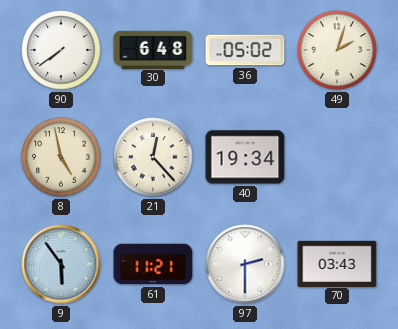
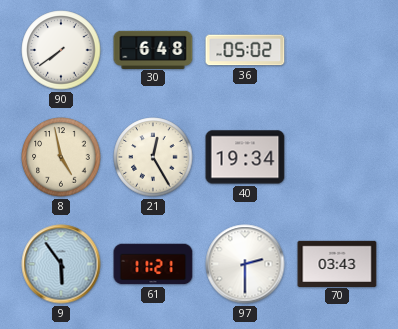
49: 2:03 -> none (337, 50)
21: 12:23 -> 12:25 (153, 157)
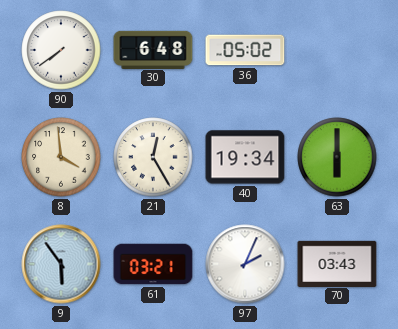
8: 4:58 -> 3:59 (61, 157)
63: none -> 6:00 (337, 157)
61: 11:21 -> 03:21 (153, 264)
97: 2:30 -> 2:04 (245, 264)
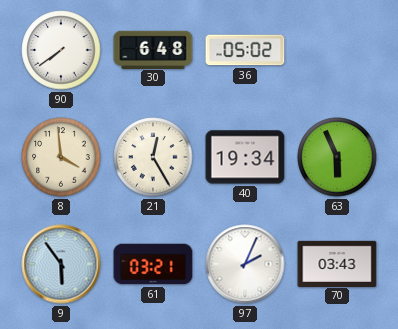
63: 6:00 -> 5:56 (337, 157)
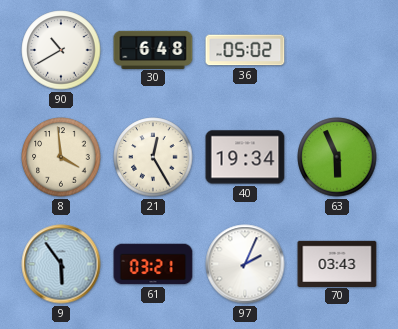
90: 7:39 -> 10:40 (61, 50)
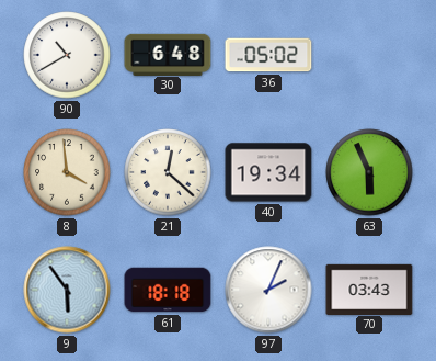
21: 12:25 -> 12:22 (168, 172)
61: 03:21 -> 18:18 (168, 290)
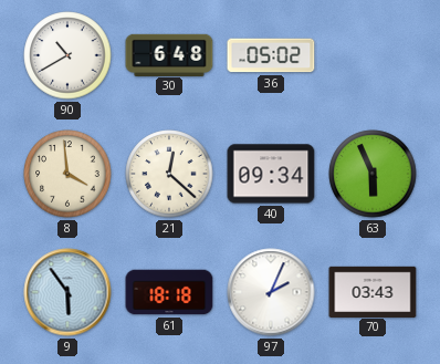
40: 19:34 -> 09:34 (271, 174)
